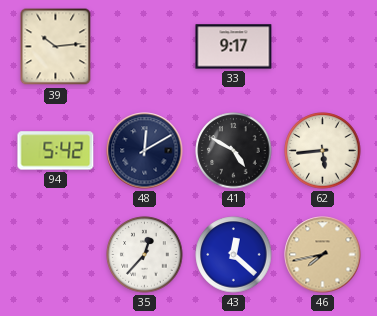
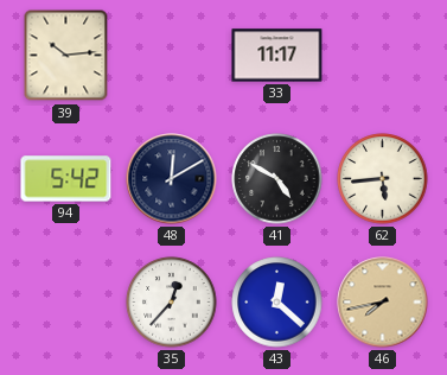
33: 9:17 -> 11:17 (277, 56)
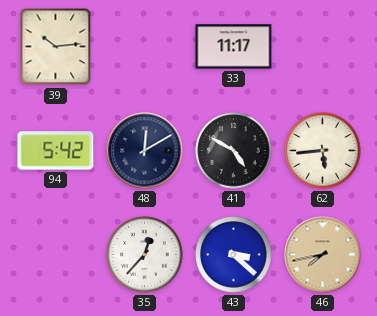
43: 12:22 -> 3:22 (234, 255)
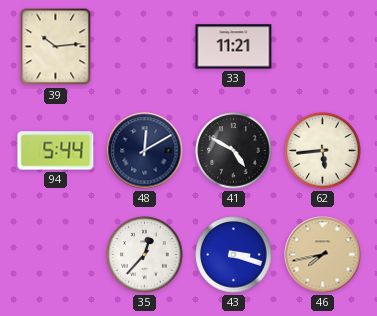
33: 11:17 -> 11:21 (234, 47)
94: 5:42 -> 5:44 (56, 151)
43: 3:22 -> 3:18 (234, 255)
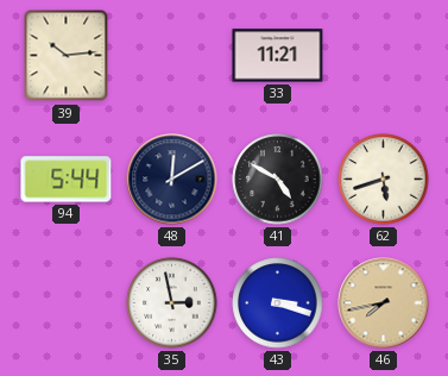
62: 5:44 -> 5:42 (384, 180)
35: 12:37 -> 2:58 (172, 303)
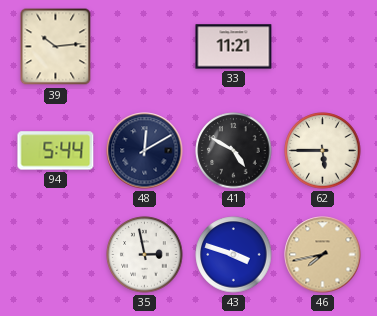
62: 5:42 -> 5:45 (323, 151)
43: 3:18 -> 3:48 (234, 255)
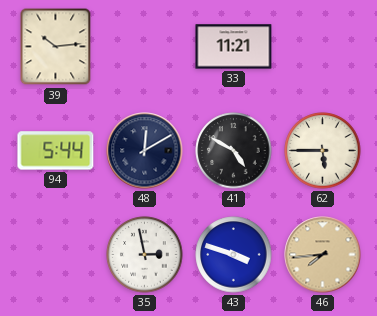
46: 7:43 -> 7:44 (323, 255)
